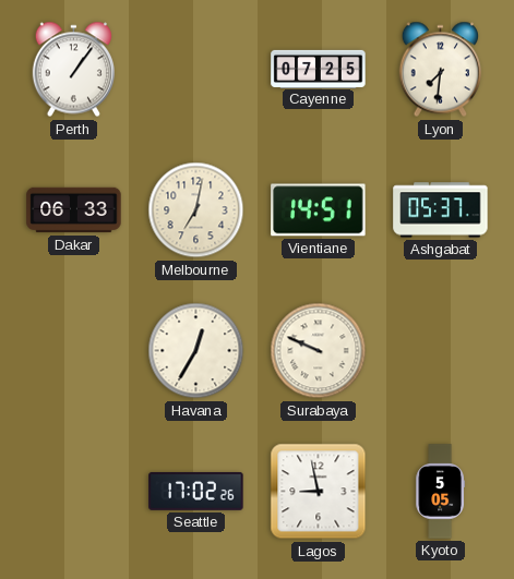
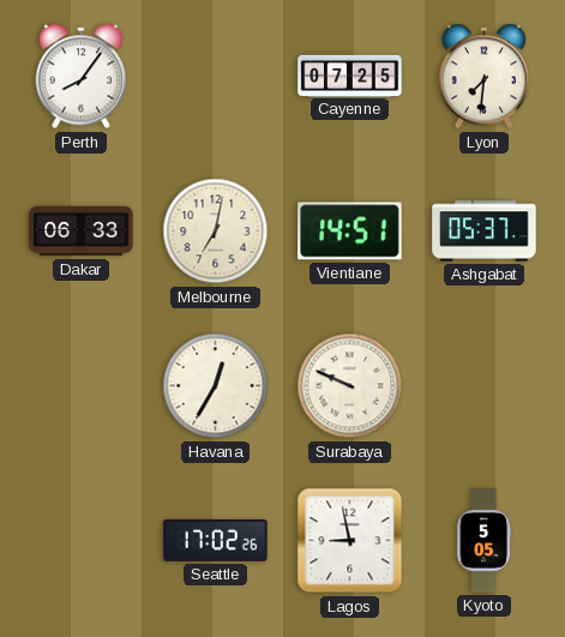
Perth: 1:06 -> 8:06 (80, 77)
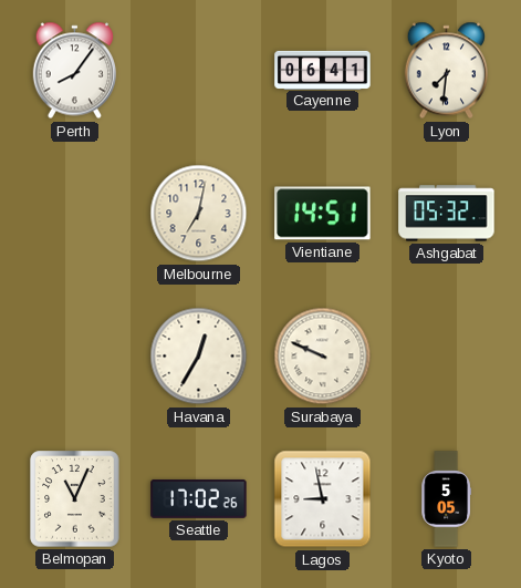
Cayenne: 07:25 -> 06:41 (323, 70)
Dakar: 06:33 -> none (82, 232)
Ashgabat: 05:37 -> 05:32 (447, 214)
Belmopan: none -> 11:04 (75, 499)
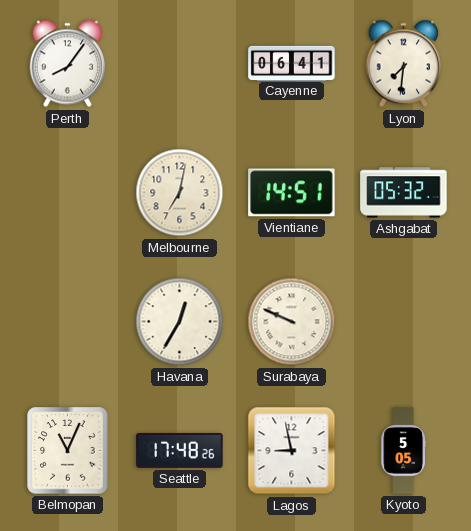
Seattle: 17:02 -> 17:48 (180, 450)
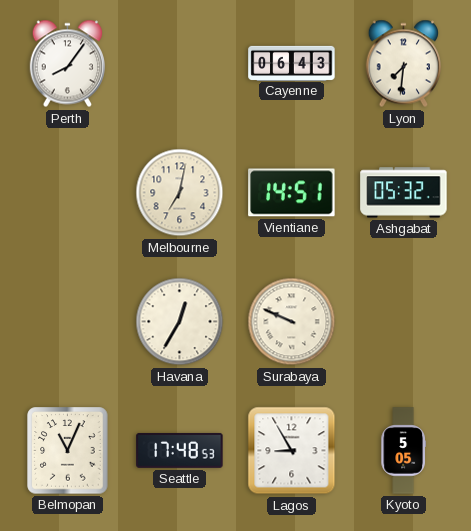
Cayenne: 06:41 -> 06:43 (292, 63)
Seattle: 17:48:26 -> 17:48:53 (180, 450)
Lagos: 8:58 -> 8:55 (292, 451)
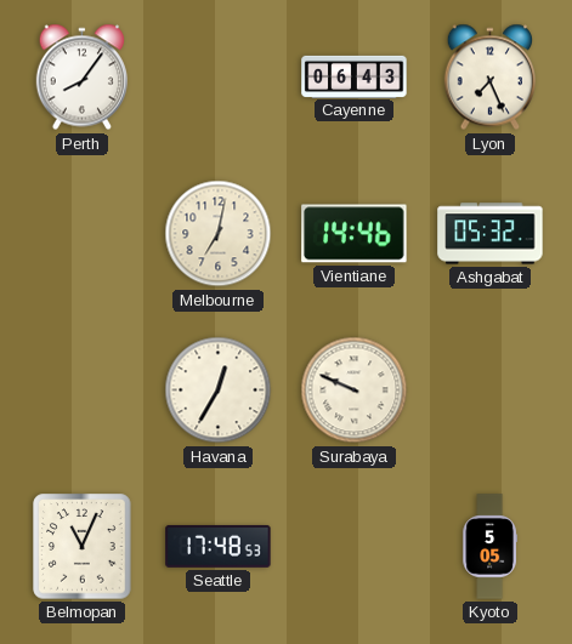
Lyon: 7:31 -> 7:26 (489, 78)
Vientiane: 14:51 -> 14:46 (355, 234)
Lagos: 8:55 -> none (292, 451)
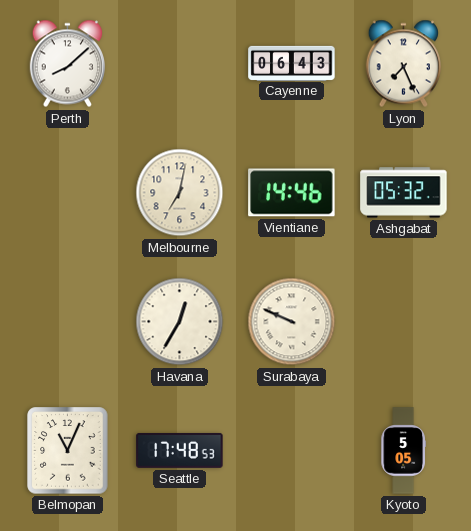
Perth: 8:06 -> 8:08 (67, 64)
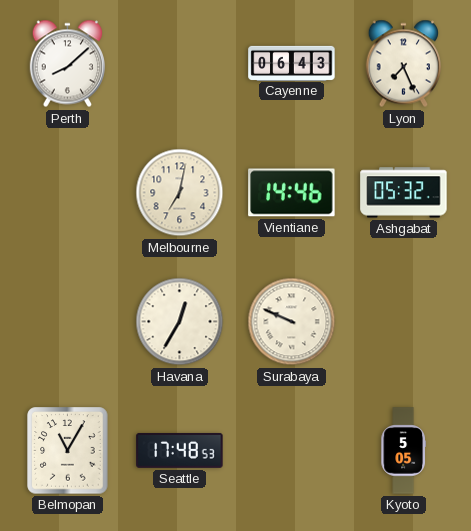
Belmopan: 11:04 -> 11:05 (68, 451)
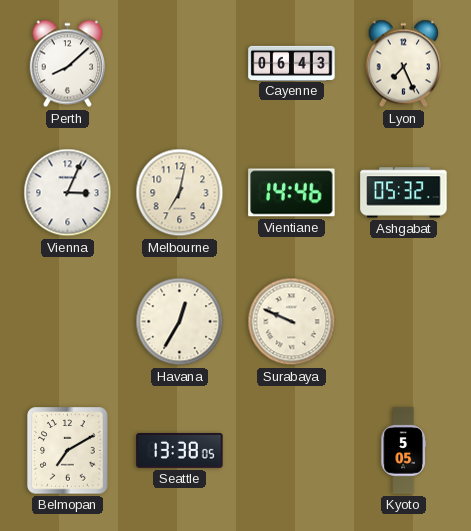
Vienna: none -> 3:04 (68, 193)
Belmopan: 11:05 -> 7:10 (68, 451)
Seattle: 17:48 -> 13:38 (180, 450)
